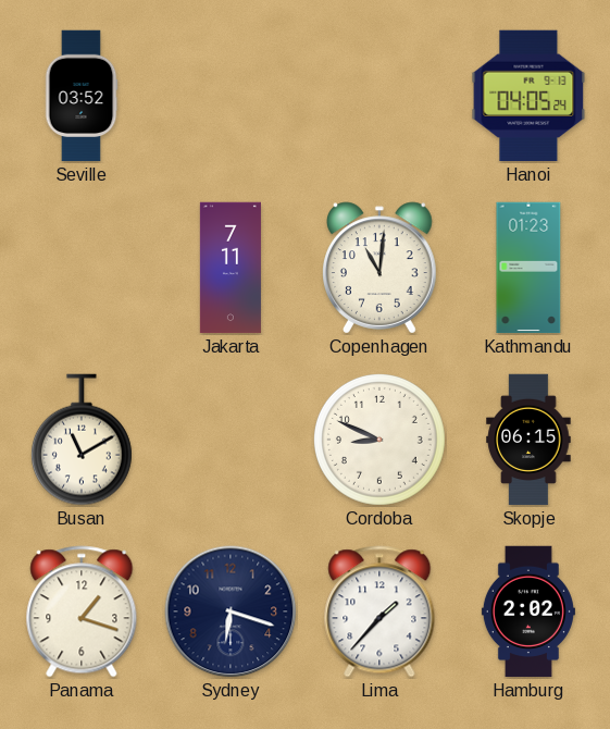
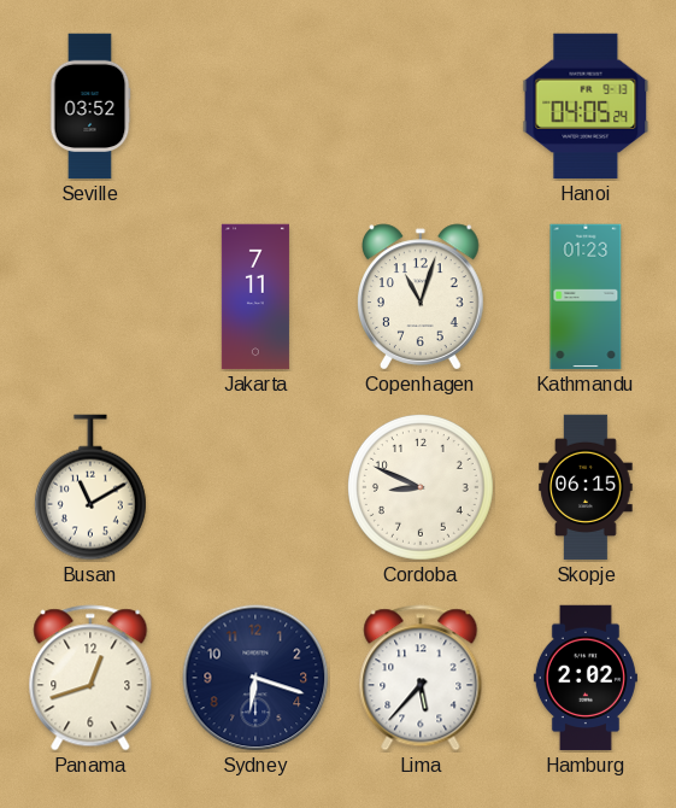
Copenhagen: 11:01 -> 11:03 (422, 297)
Panama: 1:18 -> 12:42 (90, 678)
Lima: 1:37 -> 5:37 (421, 678)
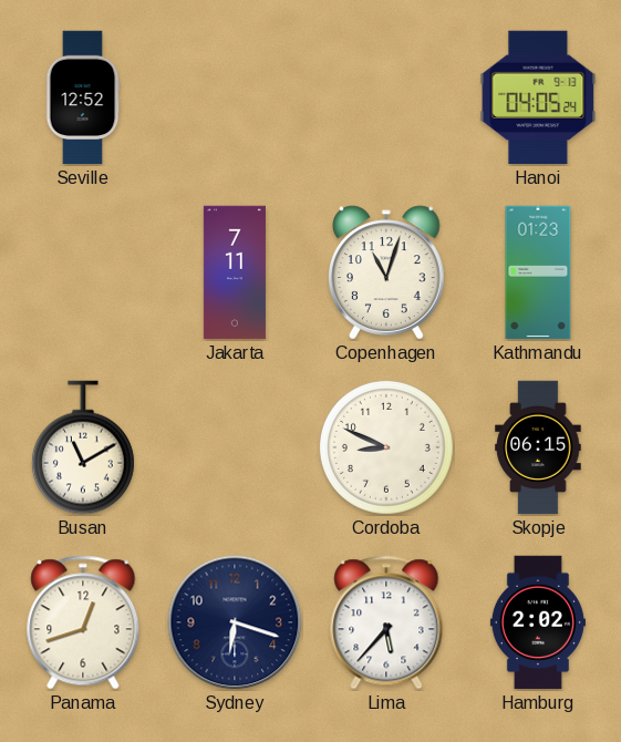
Seville: 03:52 -> 12:52 (83, 97)
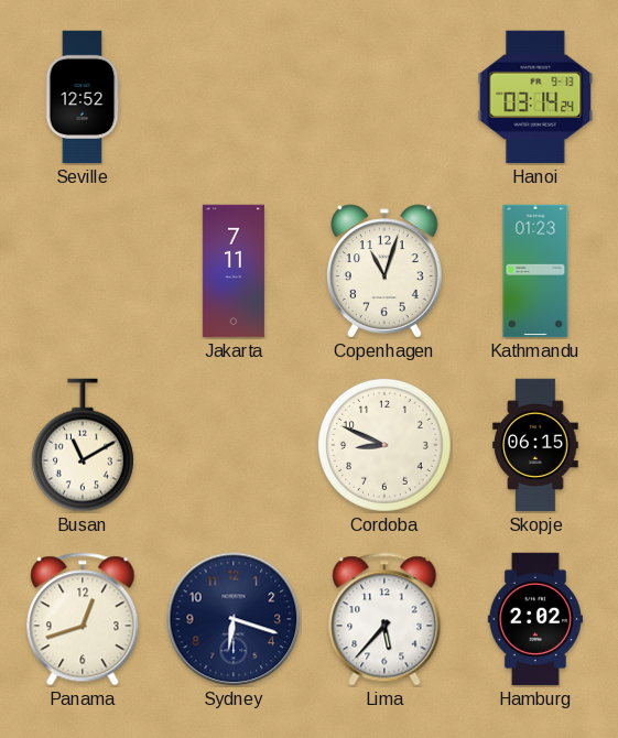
Hanoi: 04:05 -> 03:14 (535, 97)
